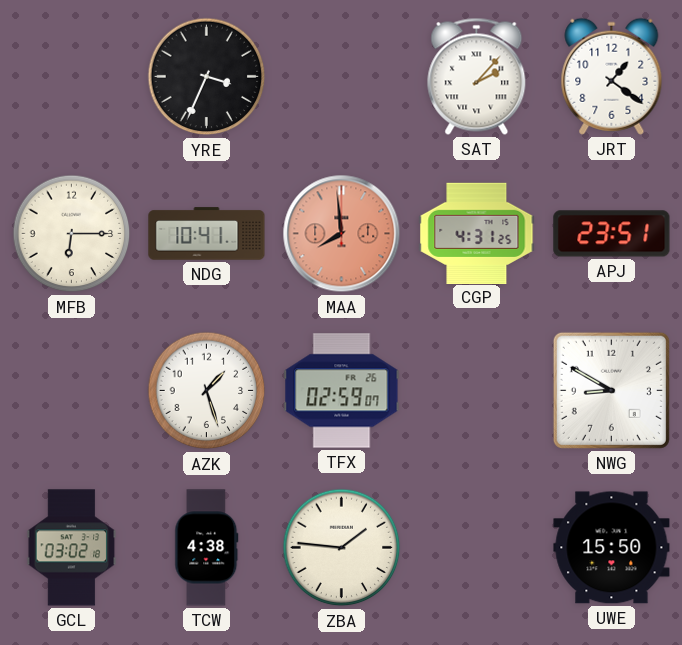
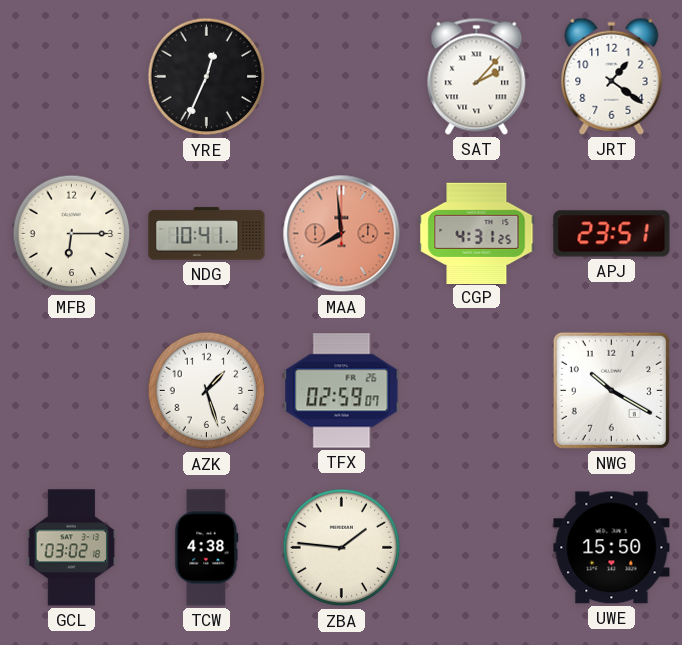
YRE: 3:34 -> 12:34 (207, 77)
NWG: 8:50 -> 10:20 (611, 390)
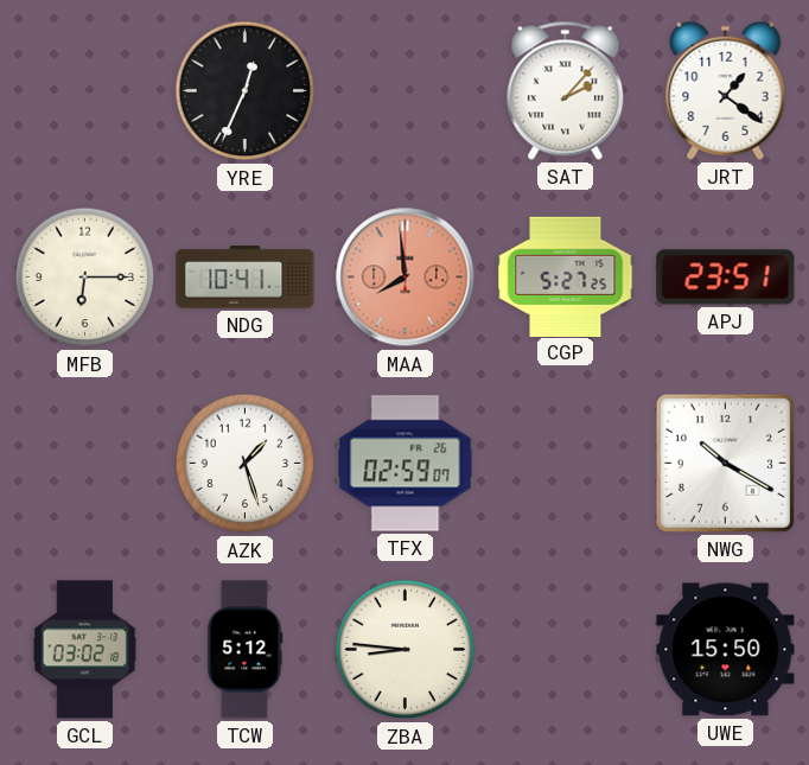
CGP: 4:31 -> 5:27 (566, 276)
TCW: 4:38 -> 5:12 (246, 650)
ZBA: 1:46 -> 8:46 (406, 650)
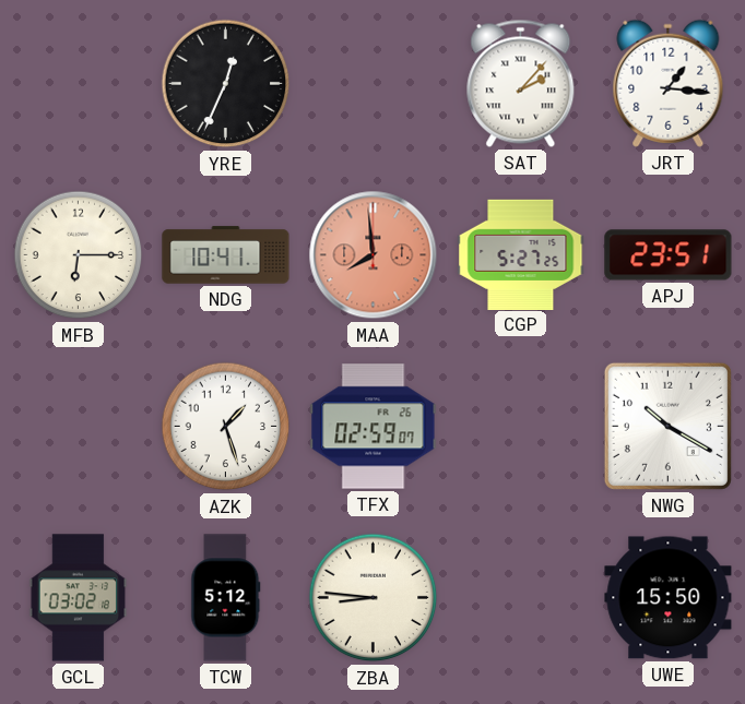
JRT: 1:21 -> 1:16 (669, 83)
